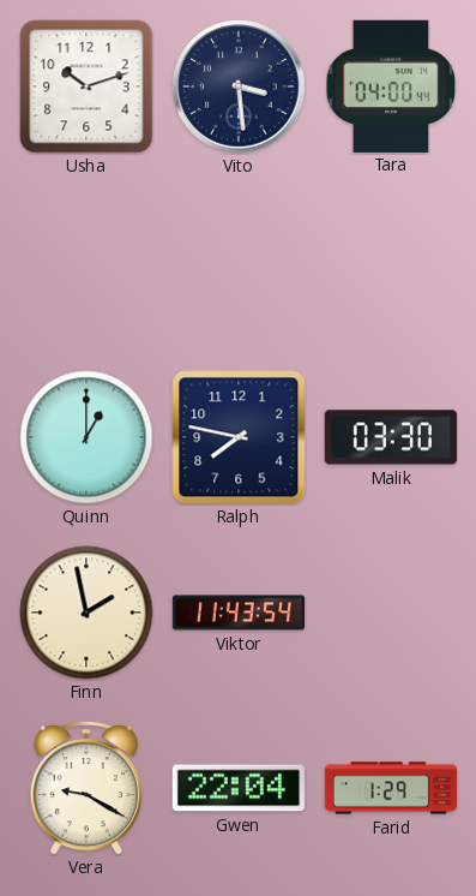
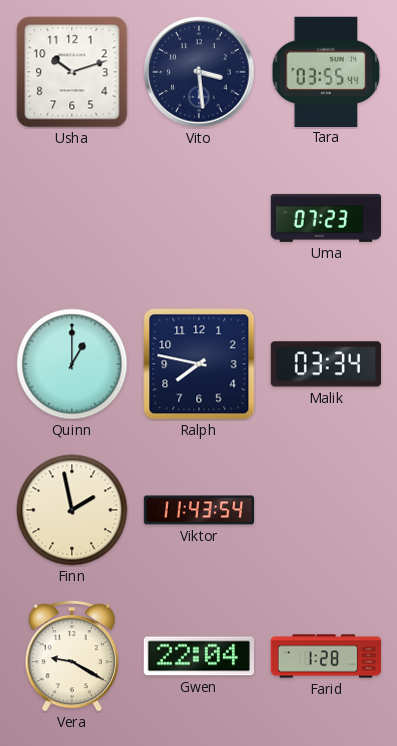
Tara: 04:00 -> 03:55 (326, 71)
Uma: none -> 07:23 (325, 218)
Malik: 03:30 -> 03:34 (325, 364)
Farid: 1:29 -> 1:28 (326, 656)
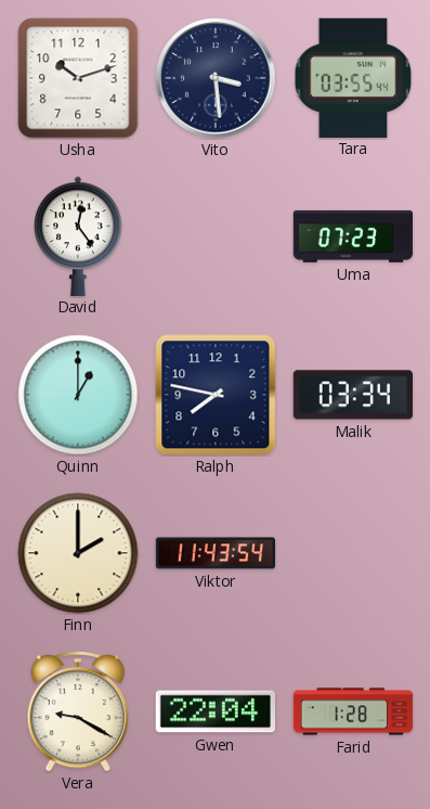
David: none -> 12:24 (78, 235)
Finn: 1:58 -> 2:00 (78, 553)
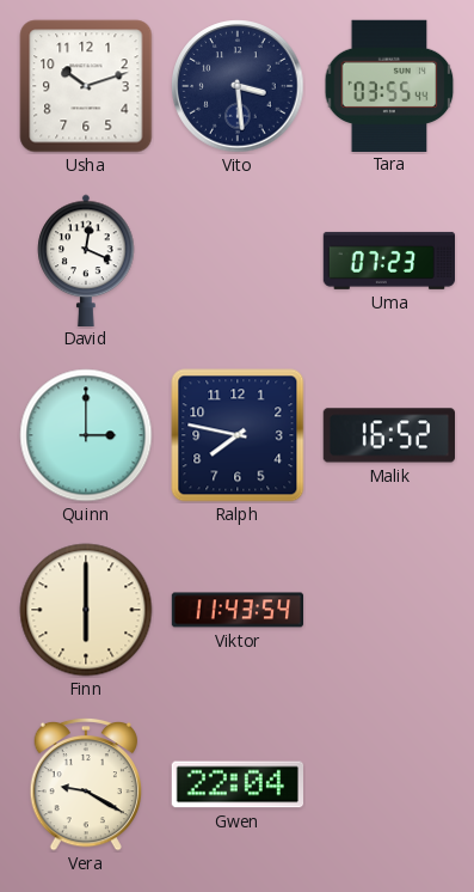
David: 12:24 -> 12:19 (86, 259)
Quinn: 1:00 -> 3:00 (86, 435)
Malik: 03:34 -> 16:52 (388, 435)
Finn: 2:00 -> 6:00 (86, 610)
Farid: 1:28 -> none (353, 711)
